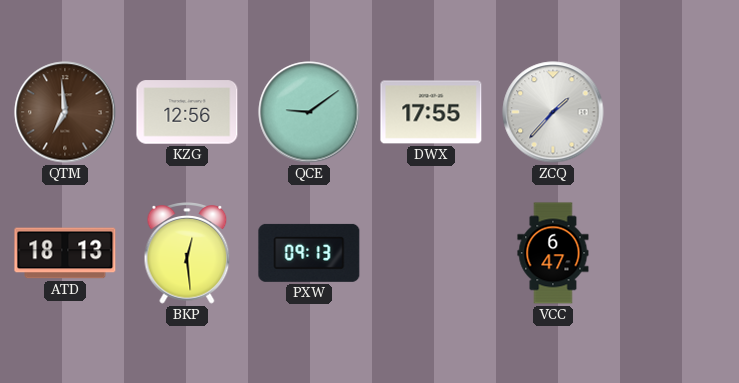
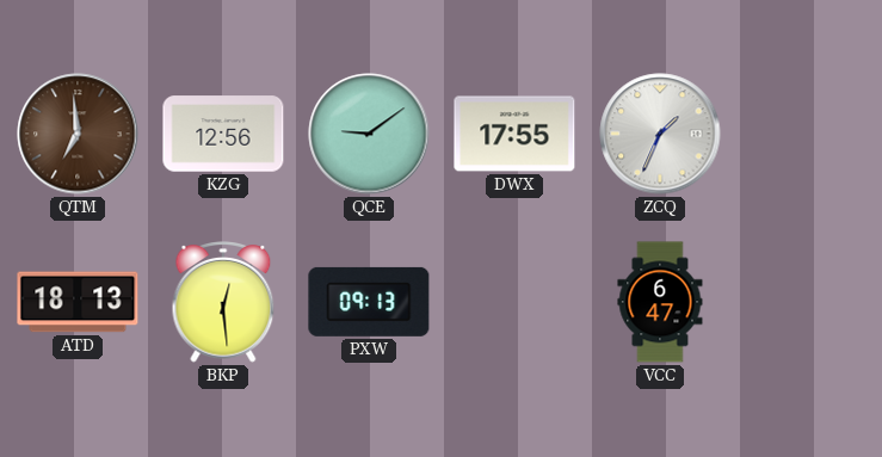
ZCQ: 1:37 -> 1:34 (660, 134)
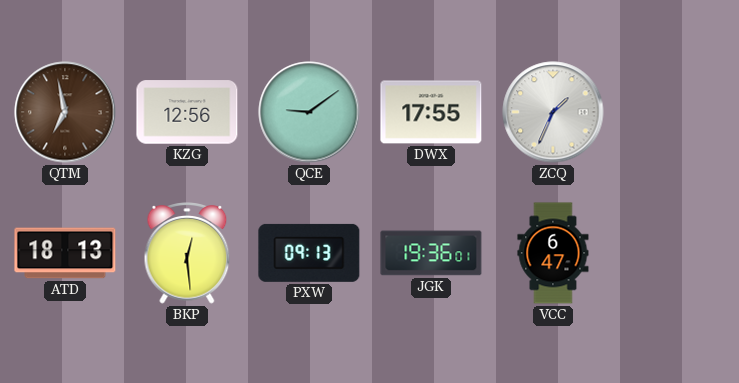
QTM: 6:59 -> 6:58 (65, 112)
JGK: none -> 19:36 (431, 253)
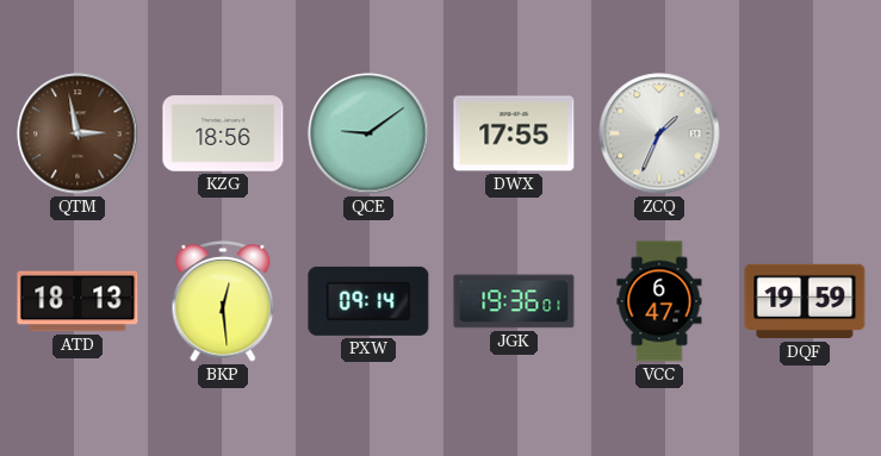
QTM: 6:58 -> 2:58 (77, 133)
KZG: 12:56 -> 18:56 (223, 133)
PXW: 09:13 -> 09:14 (368, 301)
DQF: none -> 19:59 (805, 301)
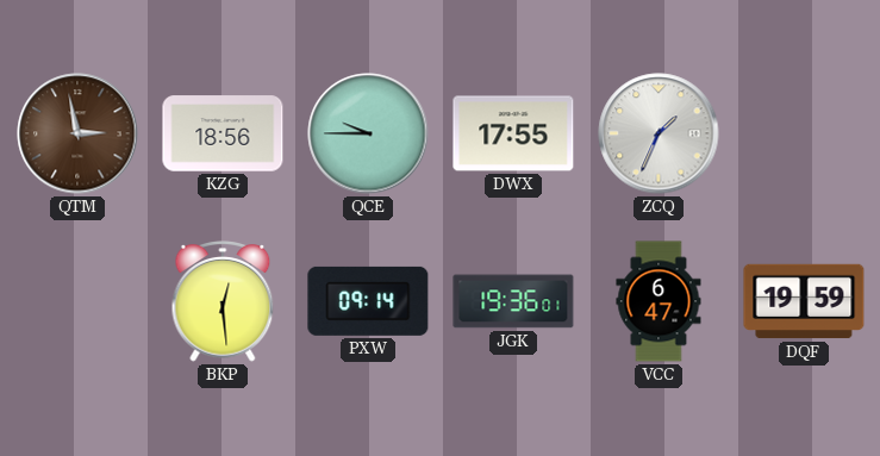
QCE: 9:09 -> 9:45 (368, 133)
ATD: 18:13 -> none (77, 301)
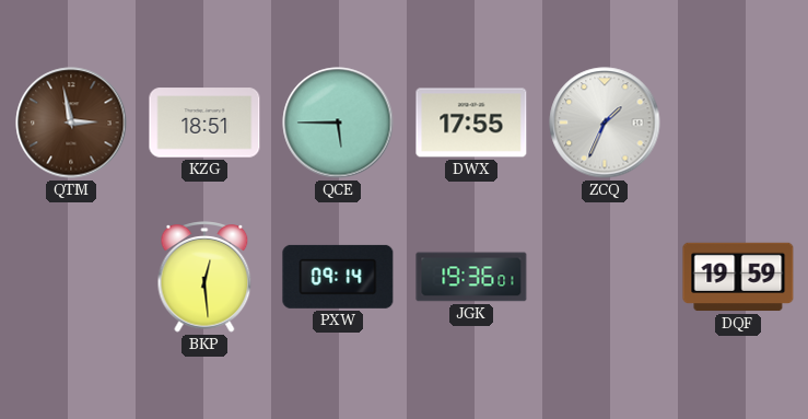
KZG: 18:56 -> 18:51 (204, 123)
QCE: 9:45 -> 5:45 (338, 123)
VCC: 6:47 -> none (659, 301)
